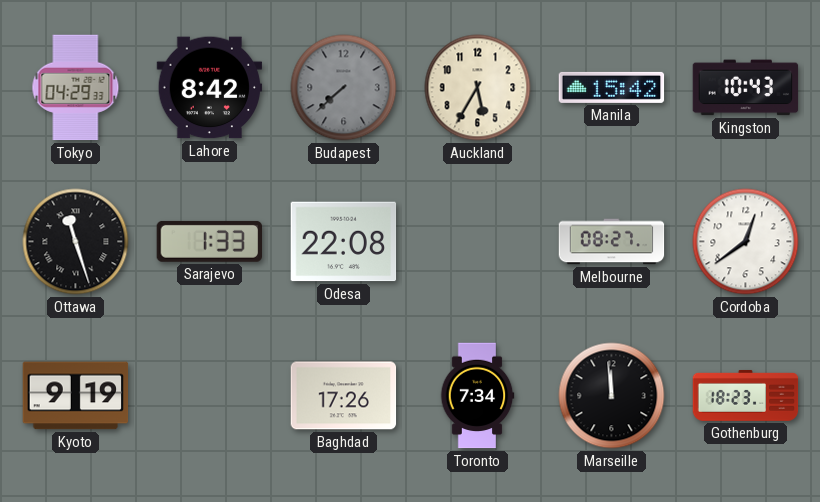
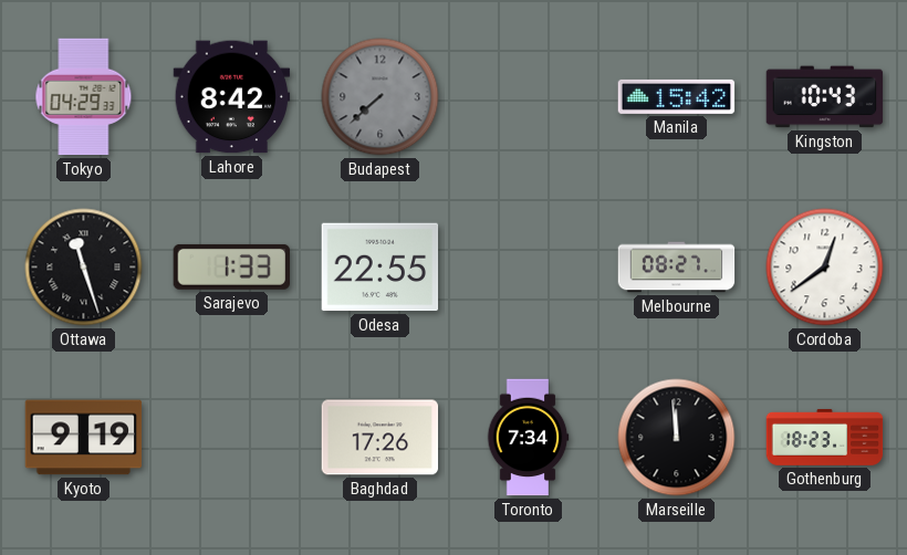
Auckland: 5:35 -> none (478, 88)
Odesa: 22:08 -> 22:55 (380, 268)
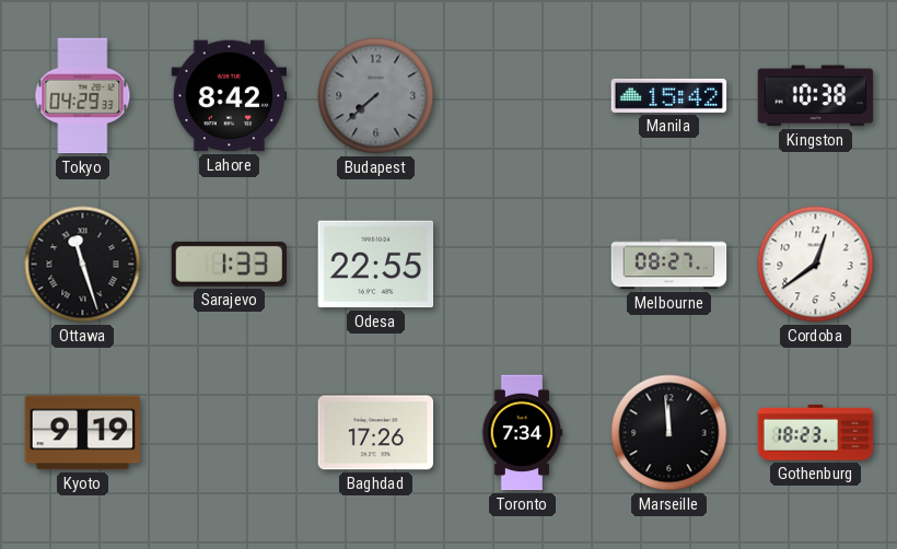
Kingston: 10:43 -> 10:38 (816, 96)
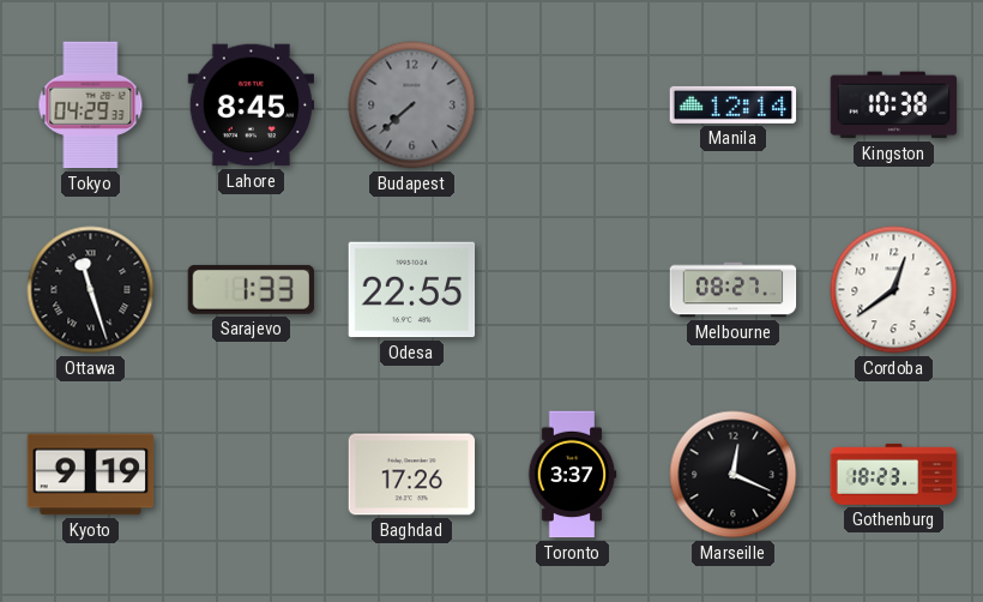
Lahore: 8:42 -> 8:45 (252, 106)
Manila: 15:42 -> 12:14 (734, 104)
Toronto: 7:34 -> 3:37 (572, 475)
Marseille: 11:59 -> 12:19 (734, 475)
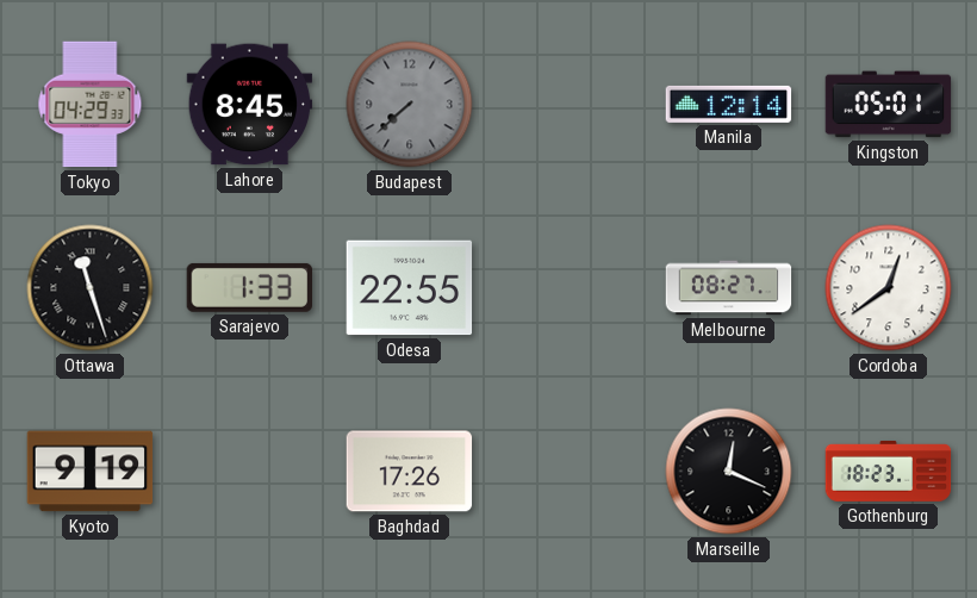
Kingston: 10:38 -> 05:01 (889, 105)
Toronto: 3:37 -> none (572, 475)
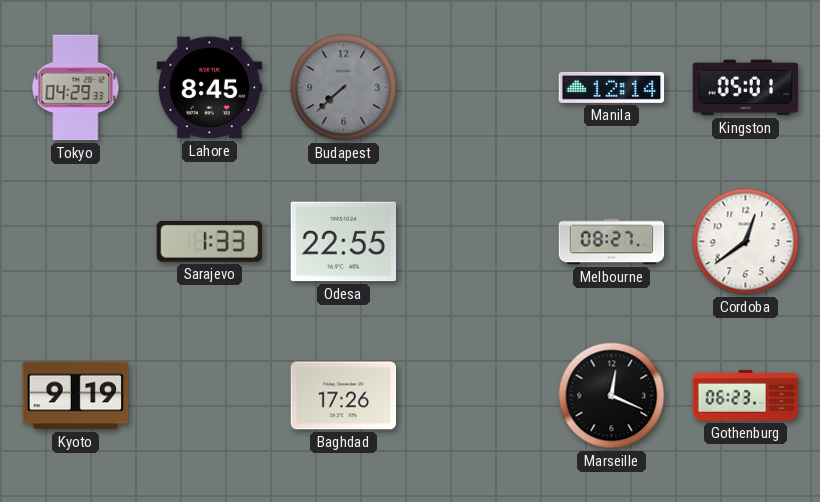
Ottawa: 11:27 -> none (91, 288)
Gothenburg: 18:23 -> 06:23 (746, 395)
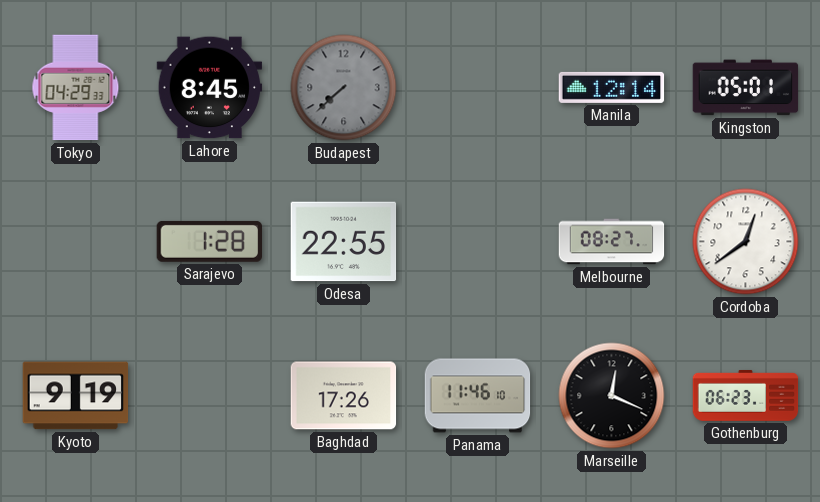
Sarajevo: 1:33 -> 1:28 (210, 241)
Panama: none -> 11:46 (478, 396)
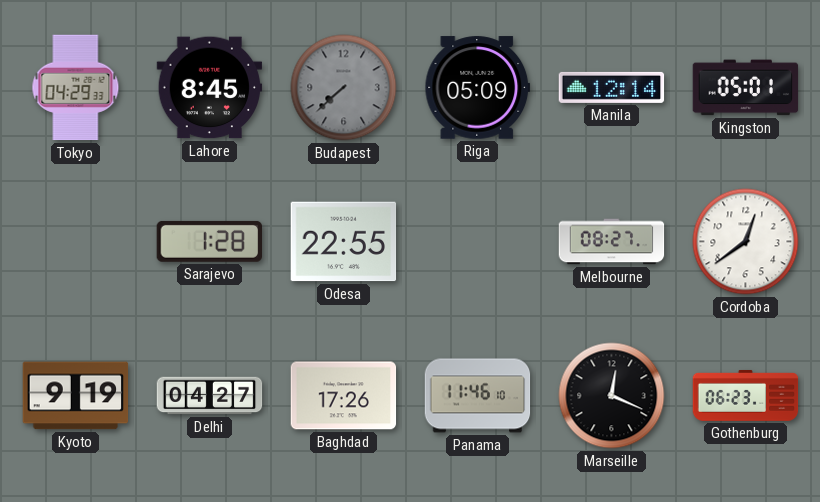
Riga: none -> 05:09 (478, 88)
Delhi: none -> 04:27 (210, 396)
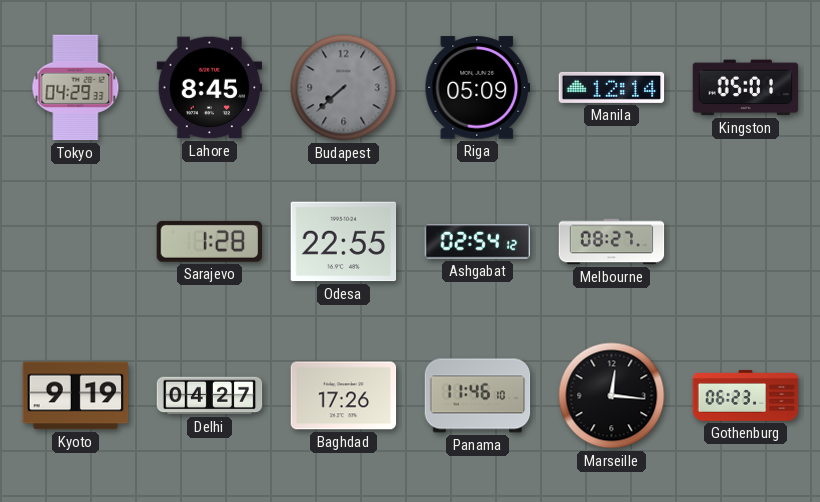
Ashgabat: none -> 02:54 (478, 242)
Cordoba: 12:39 -> none (746, 242)
Marseille: 12:19 -> 12:16 (612, 396)
